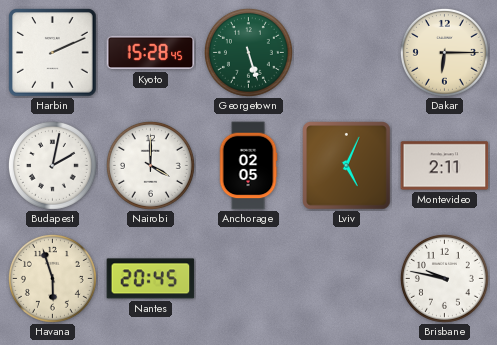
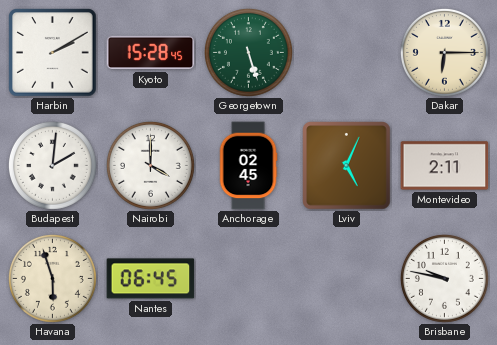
Harbin: 2:11 -> 2:10 (53, 53)
Budapest: 2:02 -> 2:01 (52, 165)
Anchorage: 02:05 -> 02:45 (248, 166)
Nantes: 20:45 -> 06:45 (151, 279)
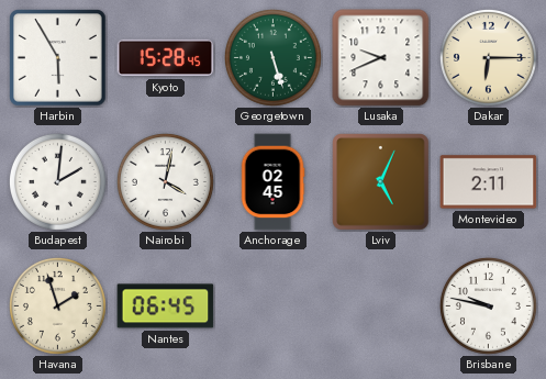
Harbin: 2:10 -> 5:55 (58, 58)
Lusaka: none -> 9:41 (381, 58)
Nairobi: 4:00 -> 4:02 (165, 181)
Havana: 5:57 -> 1:57 (57, 305)
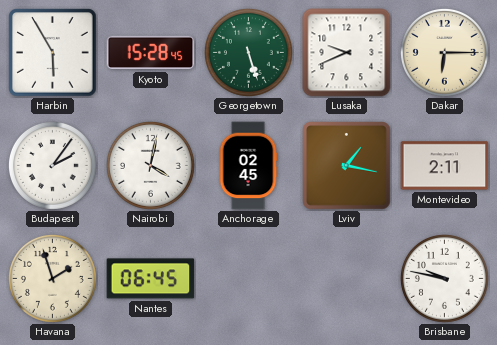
Budapest: 2:01 -> 2:06 (52, 165)
Lviv: 5:04 -> 1:17 (347, 166)
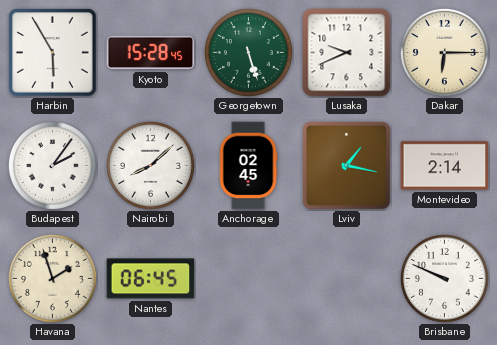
Nairobi: 4:02 -> 8:08 (150, 165)
Montevideo: 2:11 -> 2:14 (445, 166)
Brisbane: 9:47 -> 9:49 (444, 278)
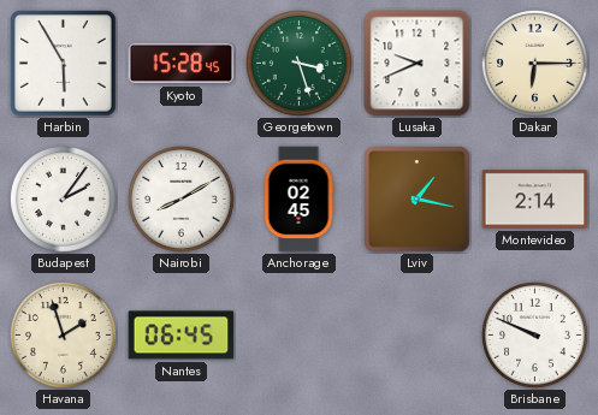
Georgetown: 5:27 -> 3:27 (298, 63)
Nairobi: 8:08 -> 8:10 (180, 198)
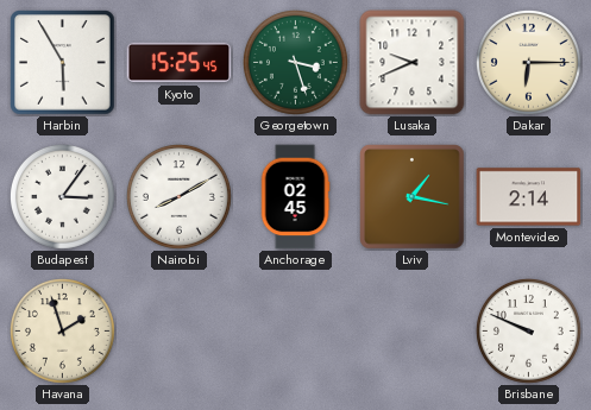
Kyoto: 15:28 -> 15:25 (180, 63)
Budapest: 2:06 -> 3:06 (62, 196)
Nantes: 06:45 -> none (182, 336)
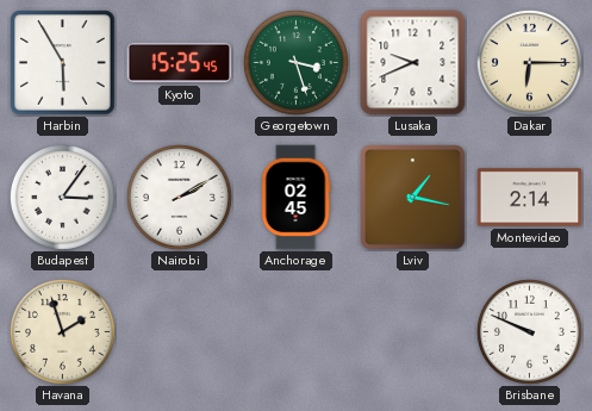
Nairobi: 8:10 -> 2:10 (179, 197)
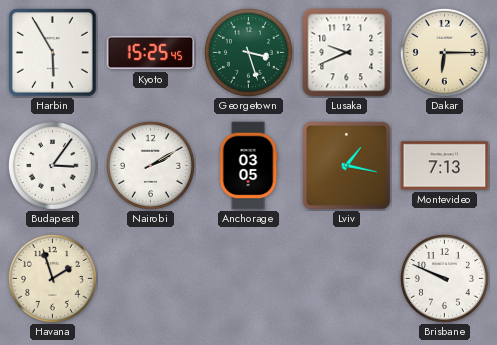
Anchorage: 02:45 -> 03:05 (248, 166)
Montevideo: 2:14 -> 7:13 (445, 166)
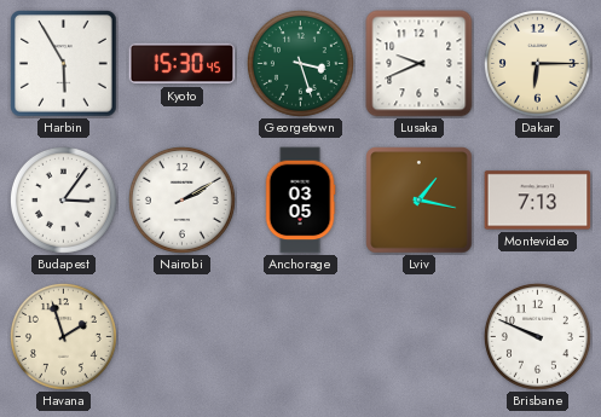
Kyoto: 15:25 -> 15:30 (183, 64)
